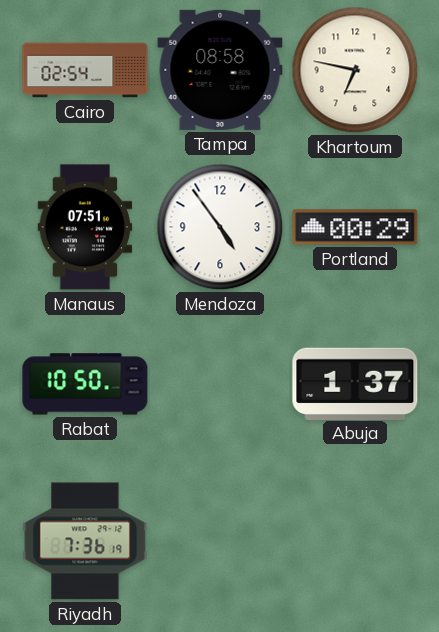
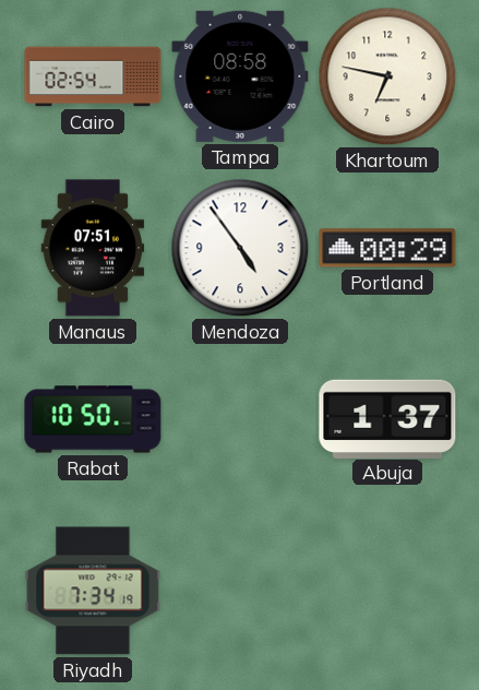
Riyadh: 7:36 -> 7:34 (93, 591)
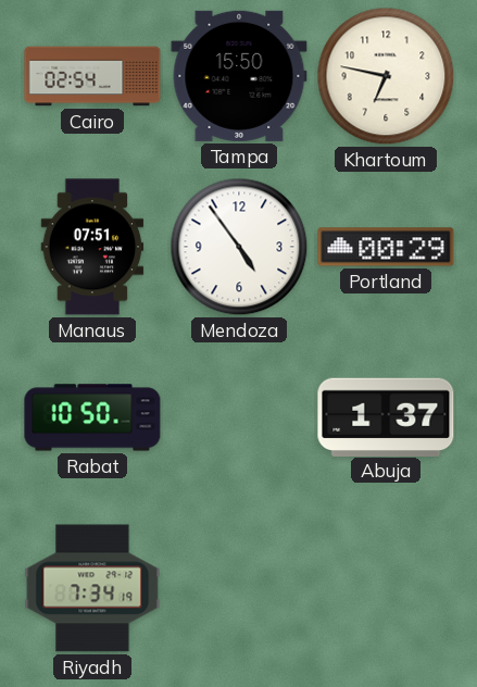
Tampa: 08:58 -> 15:50 (239, 76)
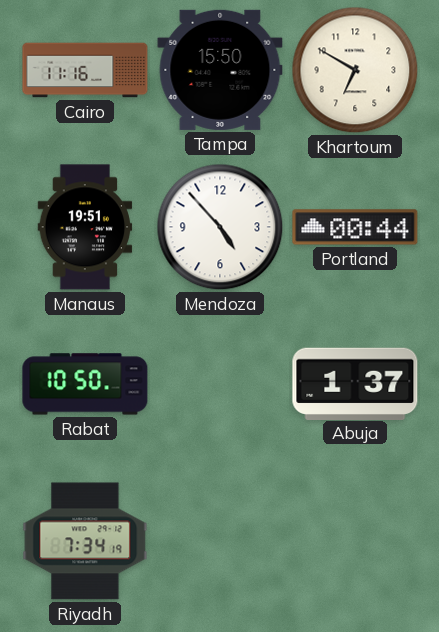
Cairo: 02:54 -> 11:16 (85, 70)
Khartoum: 6:47 -> 6:50 (355, 70)
Manaus: 07:51 -> 19:51 (85, 227)
Mendoza: 4:54 -> 4:53 (220, 227)
Portland: 00:29 -> 00:44 (355, 227)
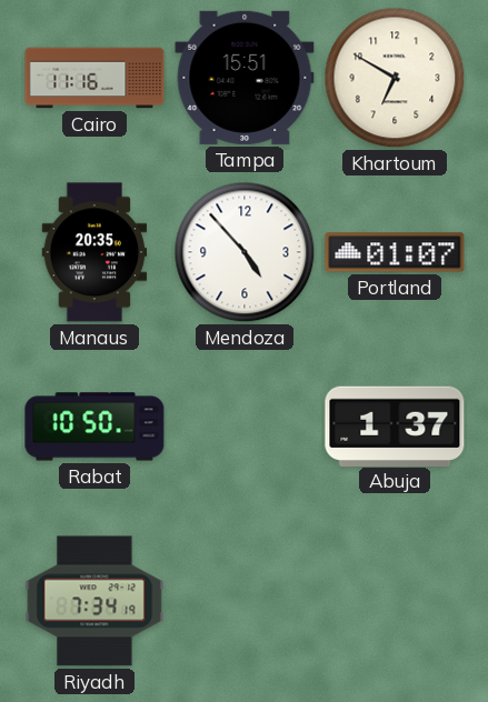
Tampa: 15:50 -> 15:51 (245, 78)
Manaus: 19:51 -> 20:35 (94, 252)
Portland: 00:44 -> 01:07 (395, 252)
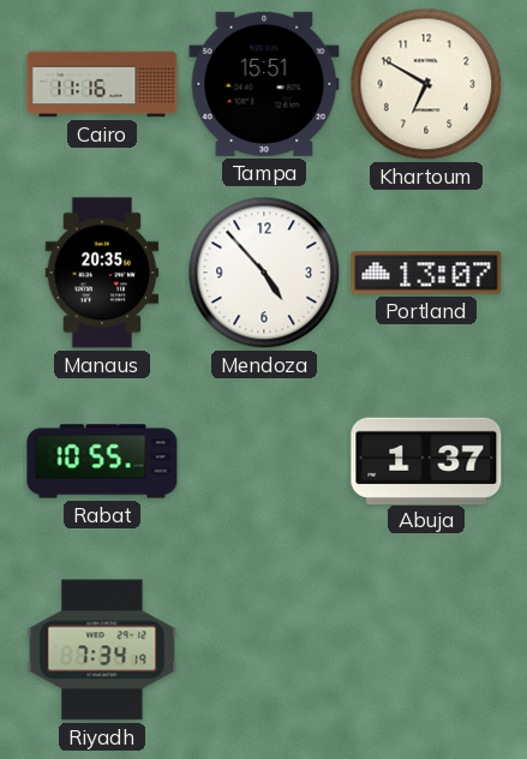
Portland: 01:07 -> 13:07 (426, 273)
Rabat: 10:50 -> 10:55 (102, 461)
